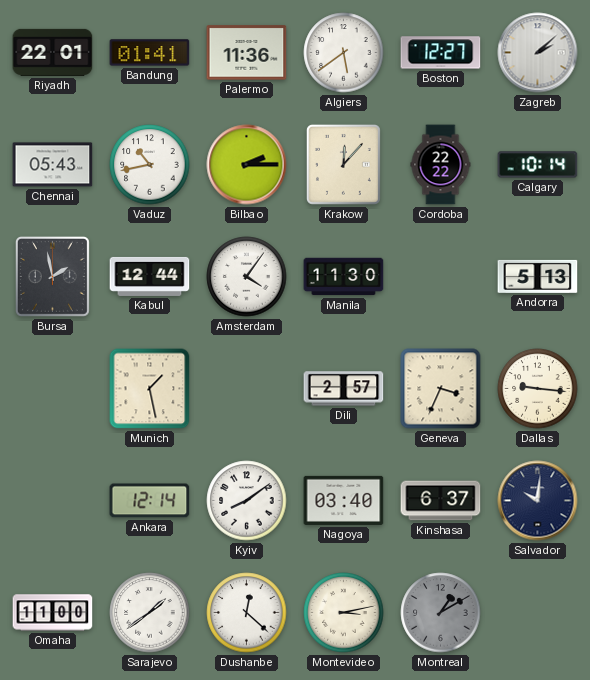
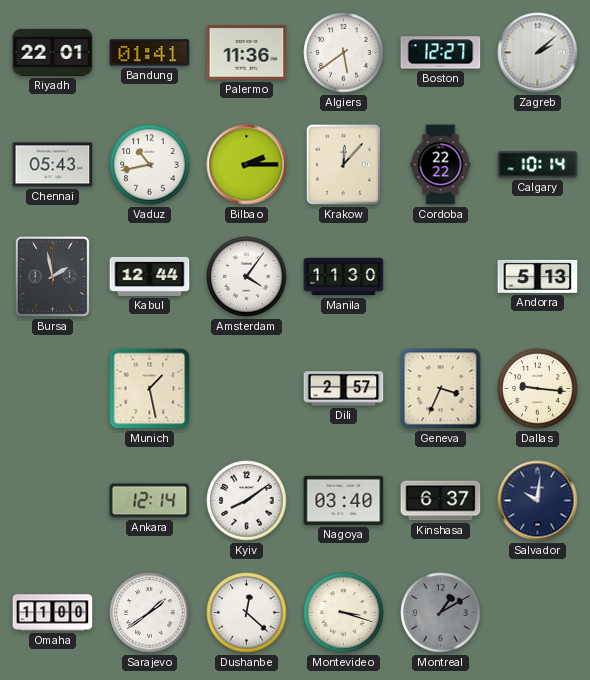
Montevideo: 3:13 -> 3:18 (344, 613)
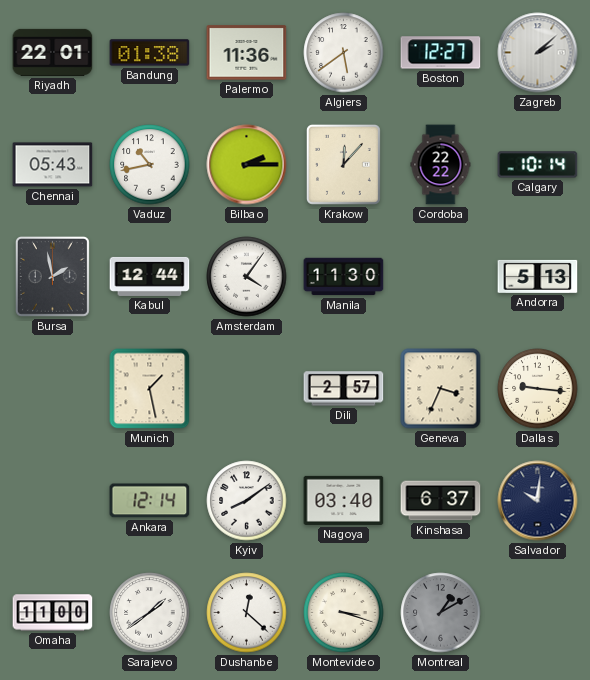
Bandung: 01:41 -> 01:38 (150, 53)
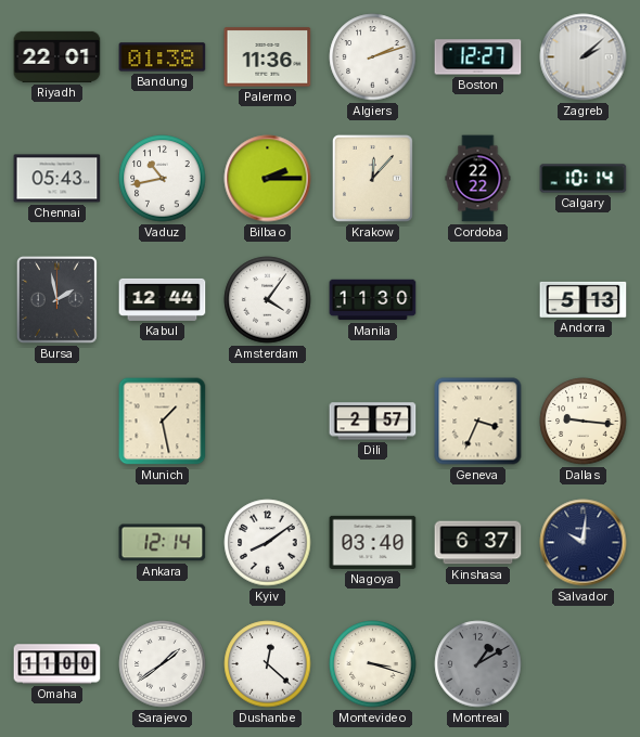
Algiers: 5:39 -> 2:12 (373, 57)
